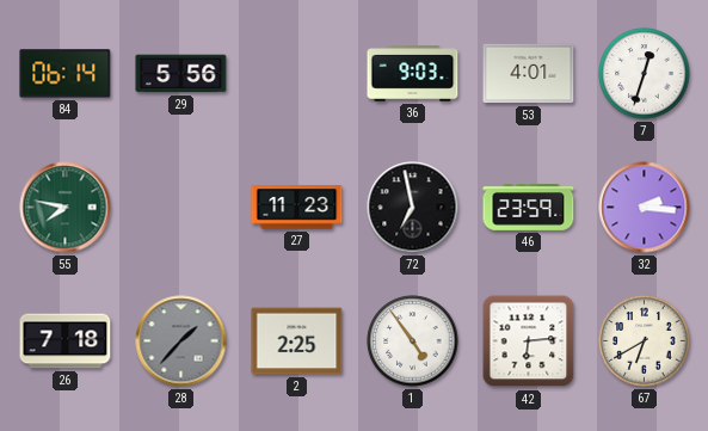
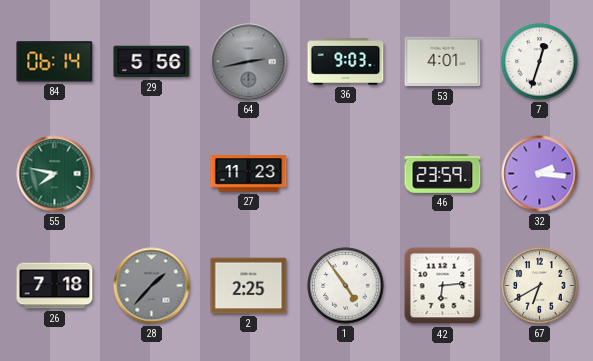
64: none -> 2:43 (249, 62)
72: 6:58 -> none (413, 208)
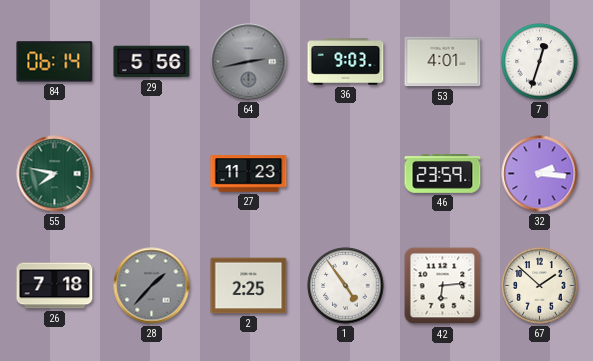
67: 6:40 -> 1:52 (540, 286)
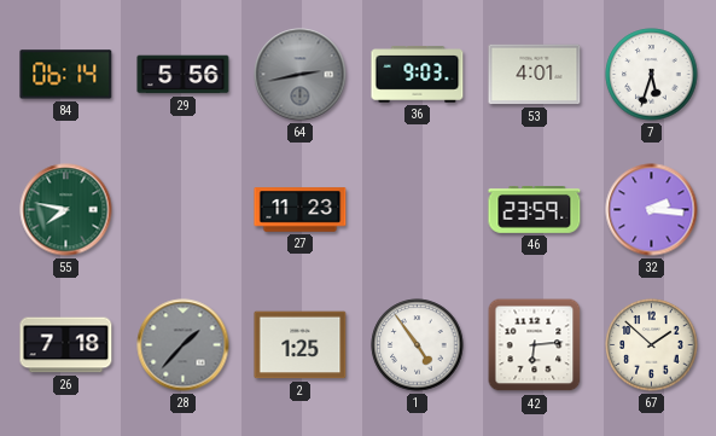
7: 12:33 -> 5:33 (652, 75)
2: 2:25 -> 1:25 (301, 345)
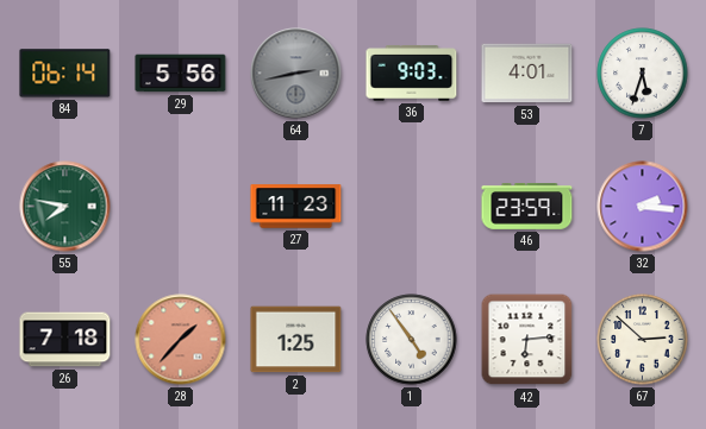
28 dial: grey -> salmon (181, 340)
67: 1:52 -> 2:52 (643, 340)
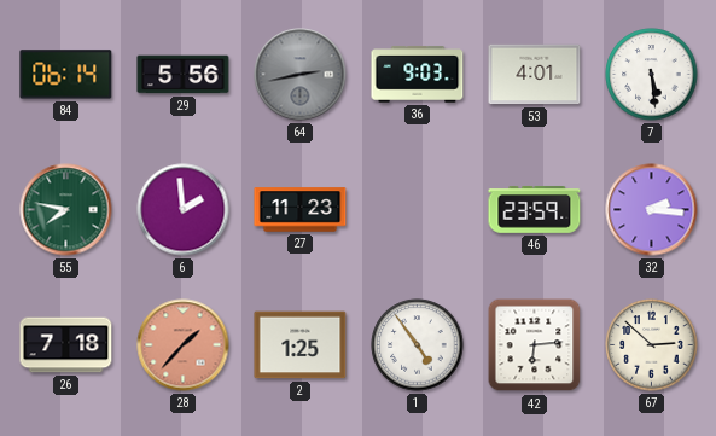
7: 5:33 -> 5:29 (652, 75)
6: none -> 1:59 (184, 210)
